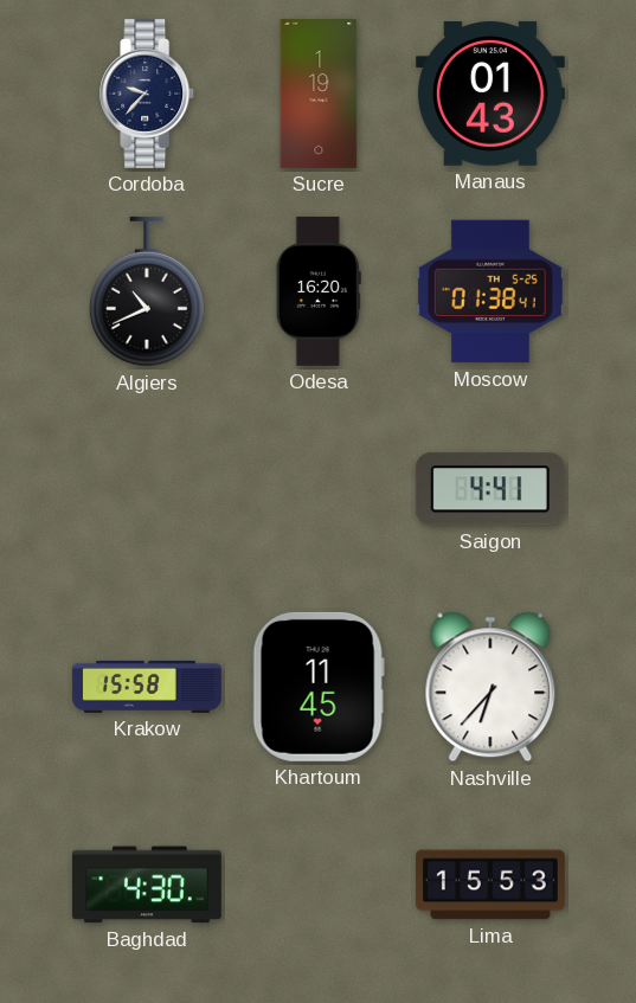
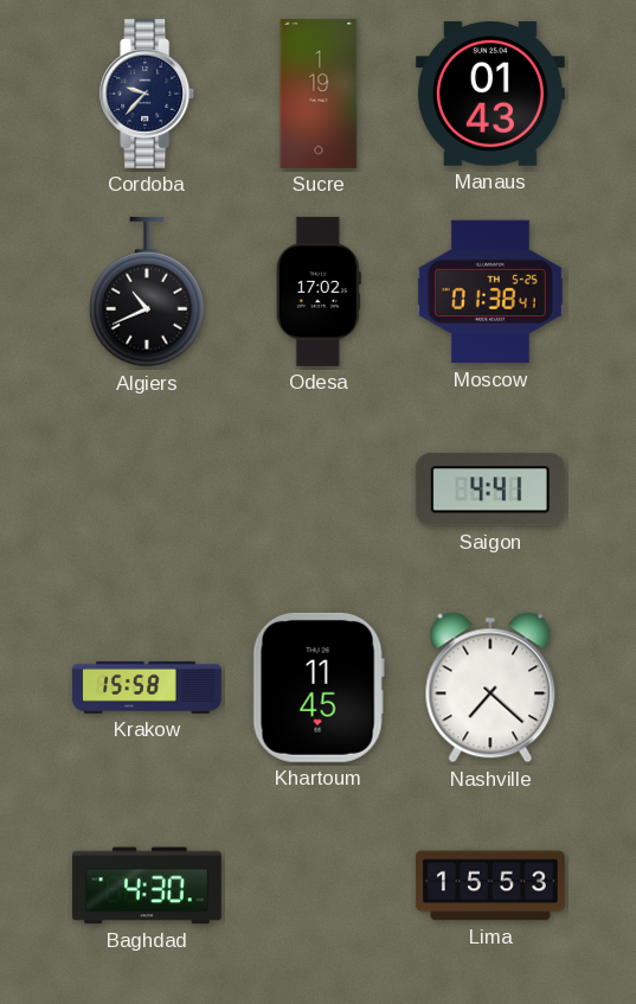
Odesa: 16:20 -> 17:02 (319, 292)
Nashville: 6:37 -> 7:22 (490, 688)
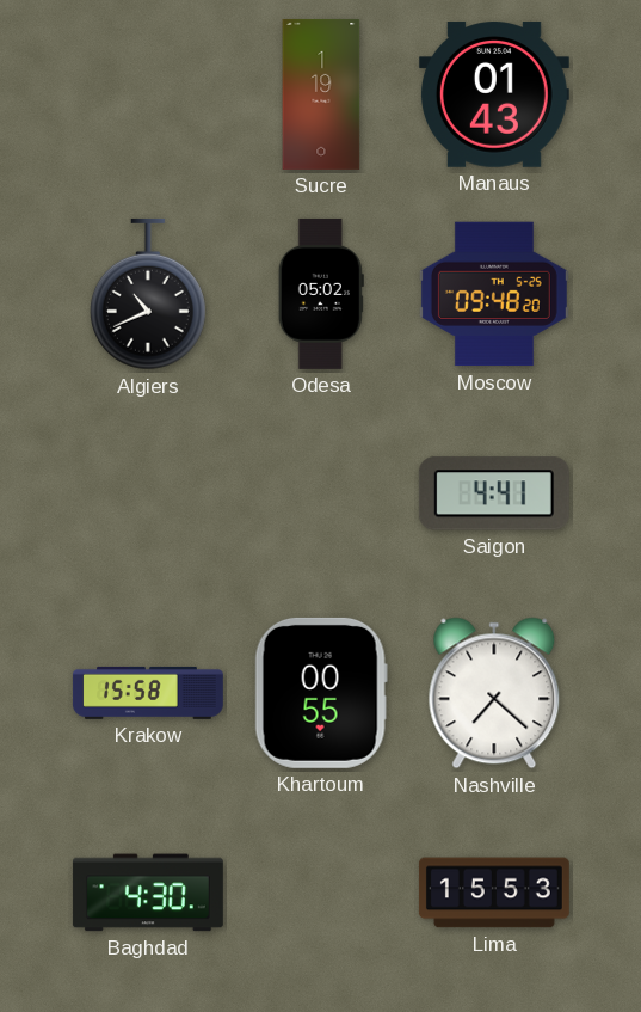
Cordoba: 9:37 -> none (148, 94)
Odesa: 17:02 -> 05:02 (321, 294)
Moscow: 01:38 -> 09:48 (494, 294)
Khartoum: 11:45 -> 00:55 (321, 693)
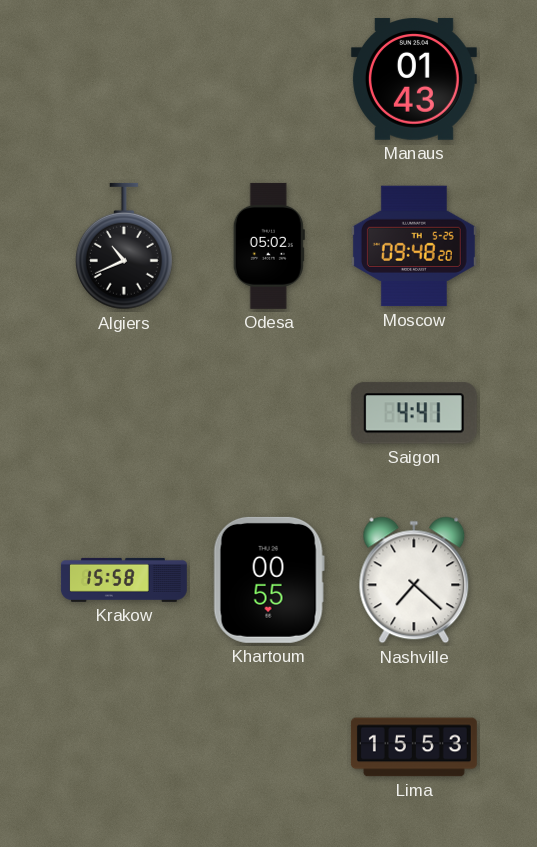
Sucre: 1:19 -> none (321, 94)
Baghdad: 4:30 -> none (148, 893)
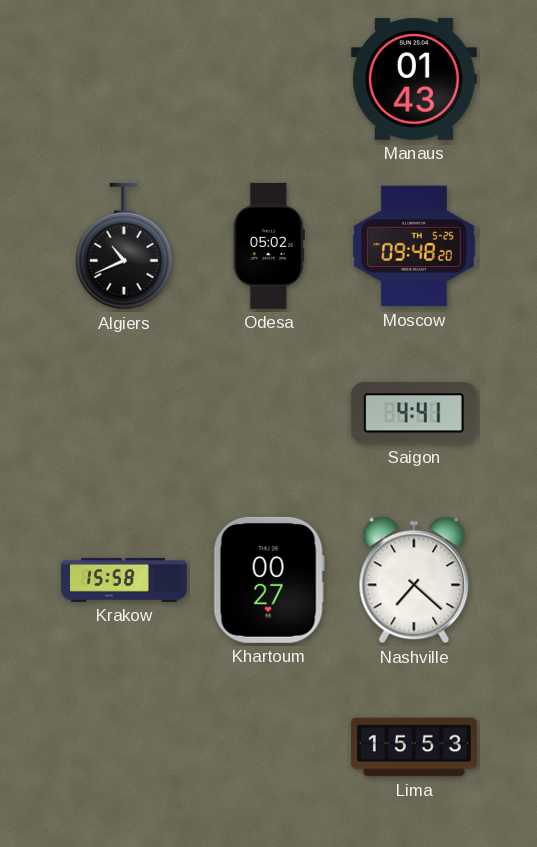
Khartoum: 00:55 -> 00:27 (269, 580)
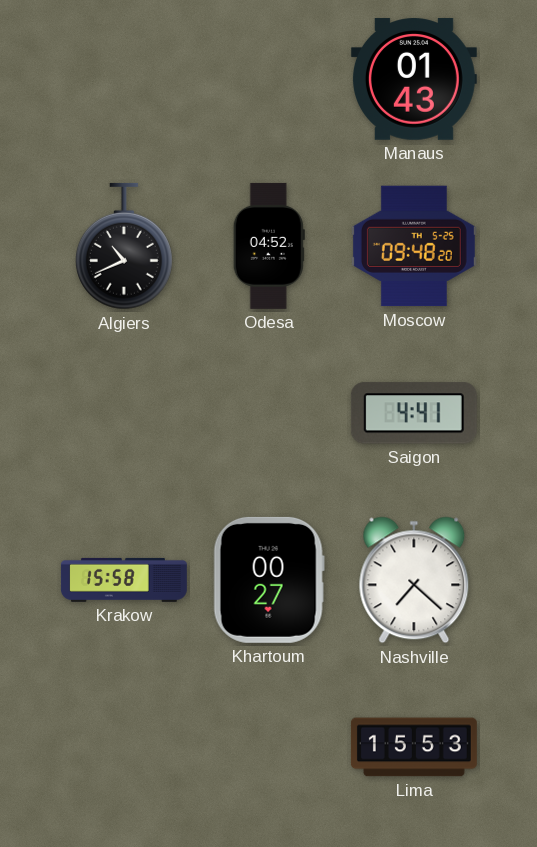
Odesa: 05:02 -> 04:52 (269, 246)
